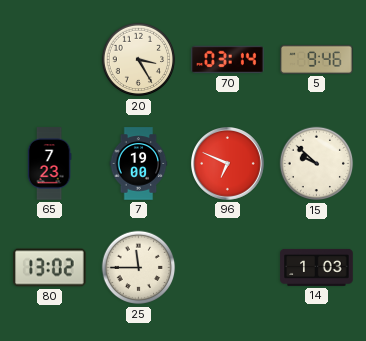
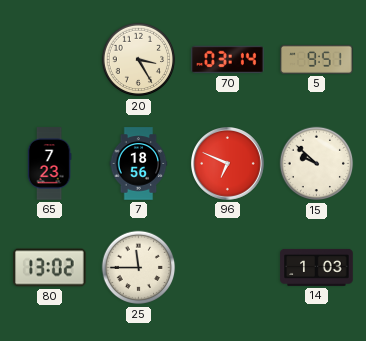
5: 9:46 -> 9:51 (317, 59)
7: 19:00 -> 18:56 (139, 164)
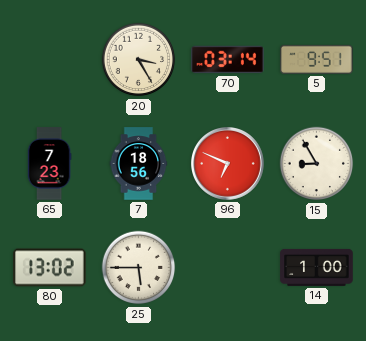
15: 9:52 -> 8:55 (317, 164)
25: 11:45 -> 5:45 (139, 268)
14: 1:03 -> 1:00 (317, 267)
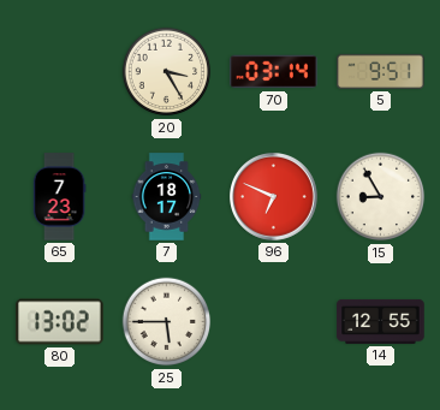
7: 18:56 -> 18:17 (167, 197)
14: 1:00 -> 12:55 (381, 321)
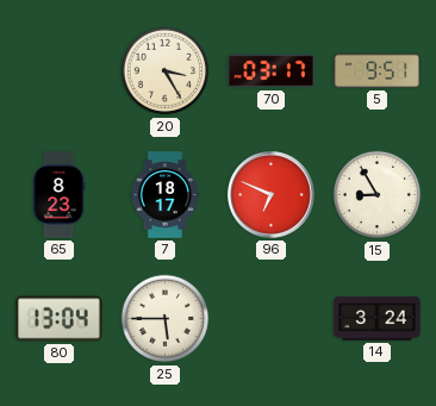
70: 03:14 -> 03:17 (272, 71)
65: 7:23 -> 8:23 (58, 195)
80: 13:02 -> 13:04 (60, 319)
14: 12:55 -> 3:24 (378, 318)
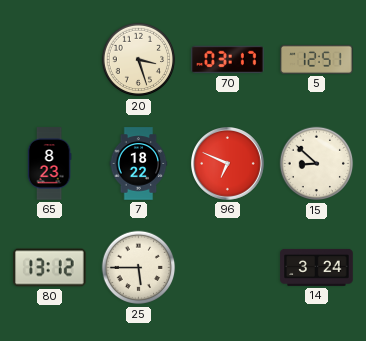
20: 3:25 -> 3:27 (139, 60)
5: 9:51 -> 12:51 (317, 59)
7: 18:17 -> 18:22 (139, 164)
15: 8:55 -> 8:52 (317, 164)
80: 13:04 -> 13:12 (50, 268)
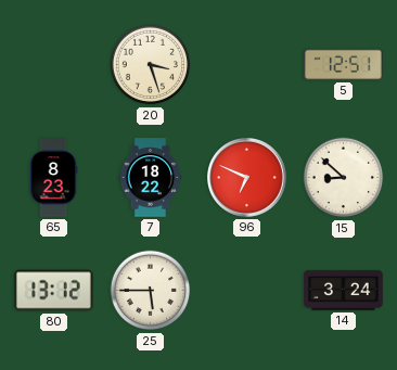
70: 03:17 -> none (228, 60)
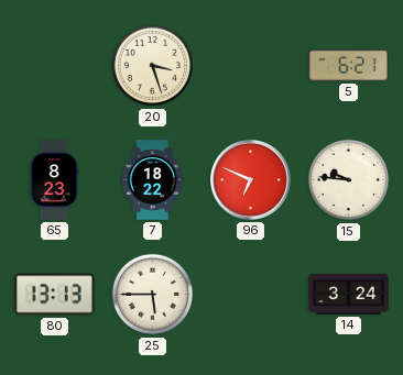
5: 12:51 -> 6:21 (349, 65)
15: 8:52 -> 9:46 (349, 180)
80: 13:12 -> 13:13 (55, 295)
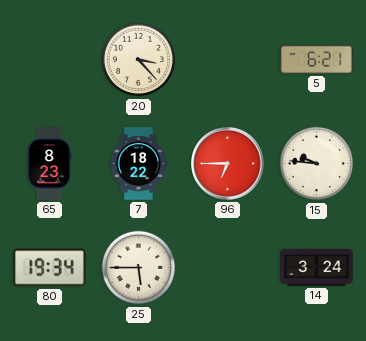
20: 3:27 -> 3:23 (139, 60)
96: 6:49 -> 6:45 (228, 164)
80: 13:13 -> 19:34 (50, 268)
